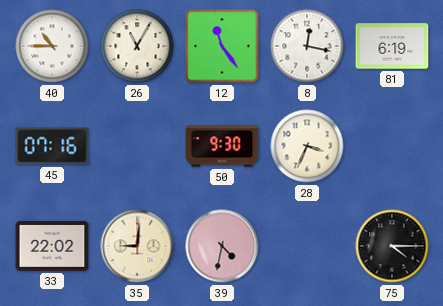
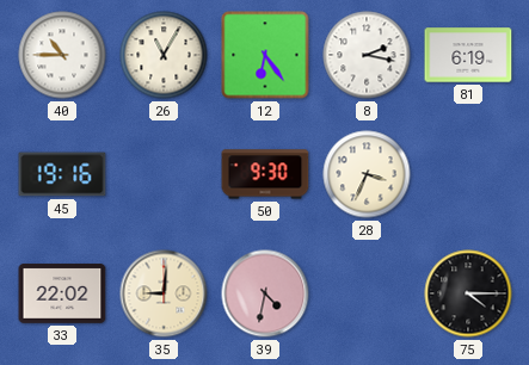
12: 11:24 -> 6:24 (265, 55)
8: 12:17 -> 2:17 (367, 55)
45: 07:16 -> 19:16 (62, 174)
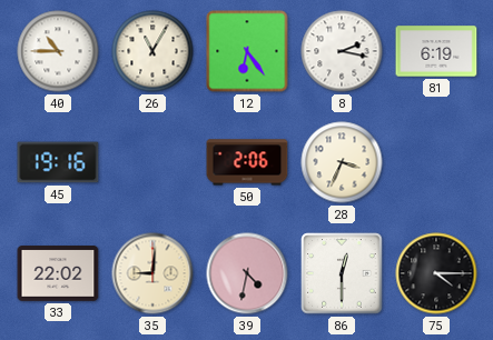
50: 9:30 -> 2:06 (247, 162)
86: none -> 12:30 (342, 273)
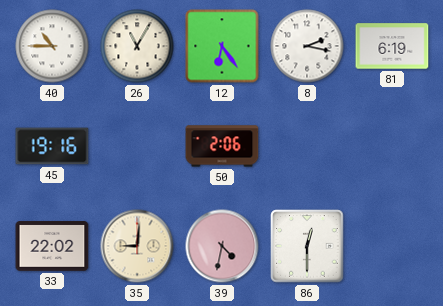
28: 3:34 -> none (342, 162)
75: 4:15 -> none (436, 273)
